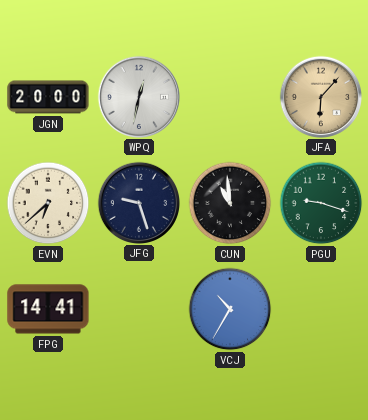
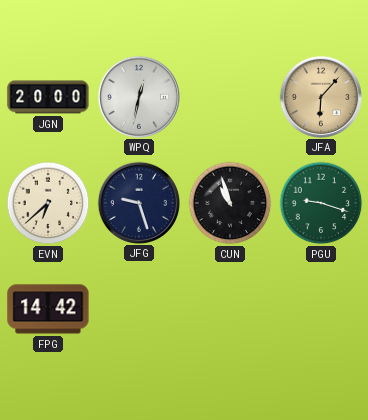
CUN: 10:59 -> 10:57 (230, 203)
FPG: 14:41 -> 14:42 (48, 309)
VCJ: 10:35 -> none (230, 309)
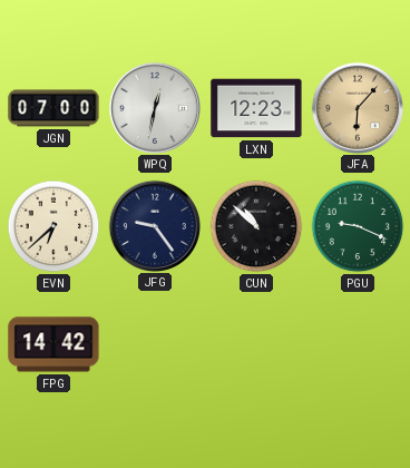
JGN: 20:00 -> 07:00 (53, 108)
LXN: none -> 12:23 (256, 108)
JFG: 9:27 -> 9:24 (154, 225)
CUN: 10:57 -> 10:52 (256, 226)
PGU: 9:18 -> 9:19 (358, 226)
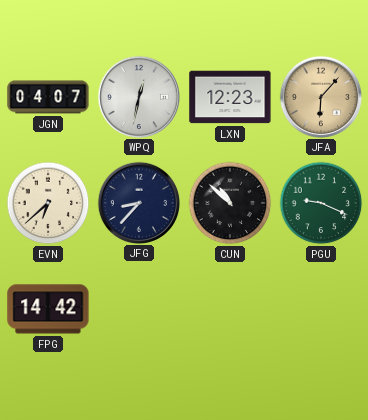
JGN: 07:00 -> 04:07 (48, 97)
JFG: 9:24 -> 8:37 (138, 202)
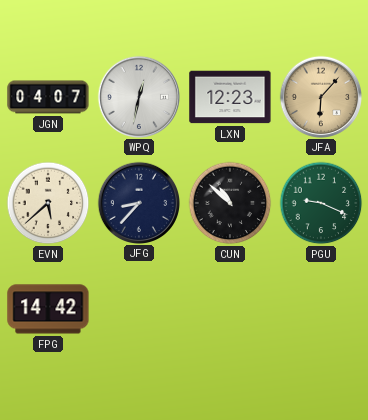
EVN: 6:38 -> 5:38 (48, 203)
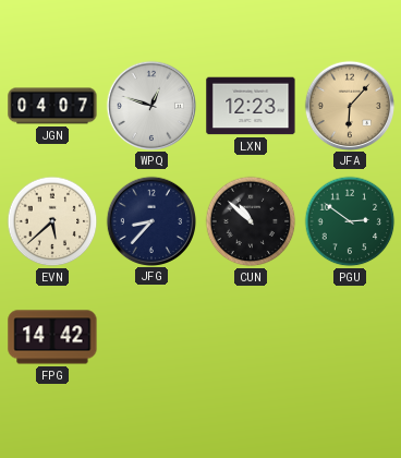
WPQ: 12:32 -> 12:48 (150, 105)
PGU: 9:19 -> 2:51 (350, 221)
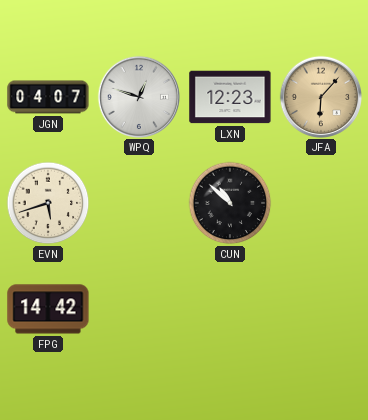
EVN: 5:38 -> 5:42 (48, 203)
JFG: 8:37 -> none (150, 220)
PGU: 2:51 -> none (350, 221)
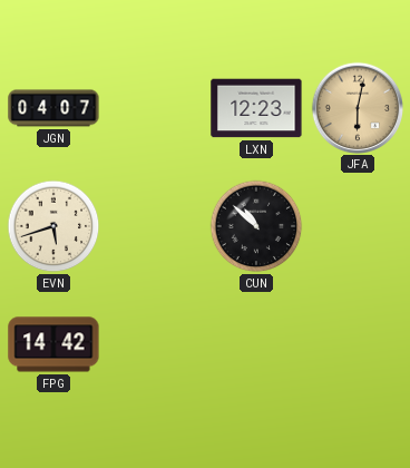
WPQ: 12:48 -> none (138, 96)
JFA: 6:07 -> 6:02 (357, 107)
